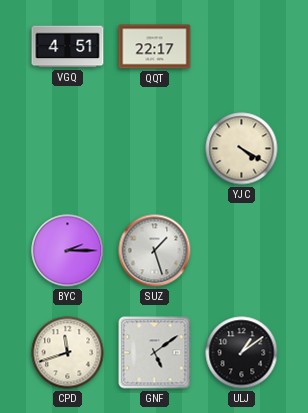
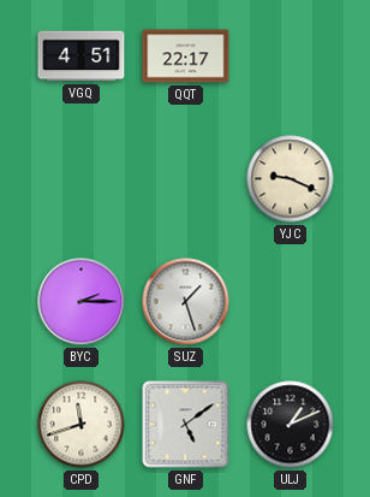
YJC: 4:20 -> 9:19 (291, 179)
ULJ: 1:09 -> 1:11 (291, 425)
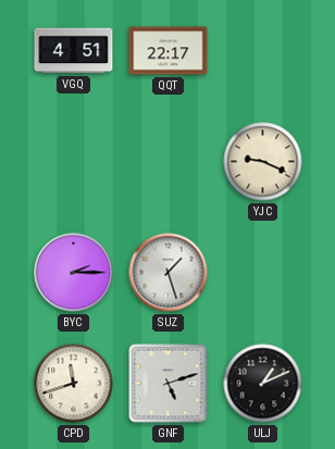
GNF: 5:09 -> 5:12 (169, 384)
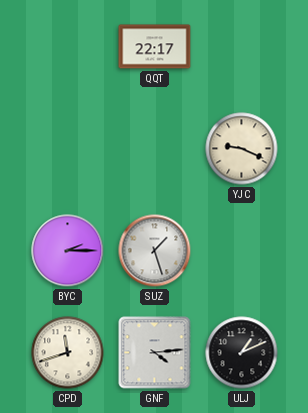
VGQ: 4:51 -> none (74, 51)
GNF: 5:12 -> 4:14 (155, 353)
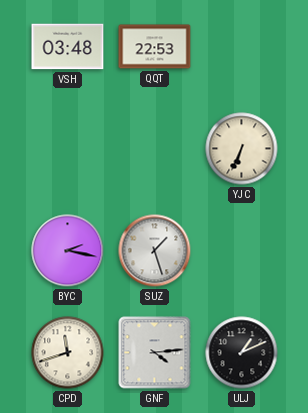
VSH: none -> 03:48 (68, 47)
QQT: 22:17 -> 22:53 (155, 47)
YJC: 9:19 -> 6:34 (242, 149)
BYC: 2:15 -> 2:17 (68, 251)
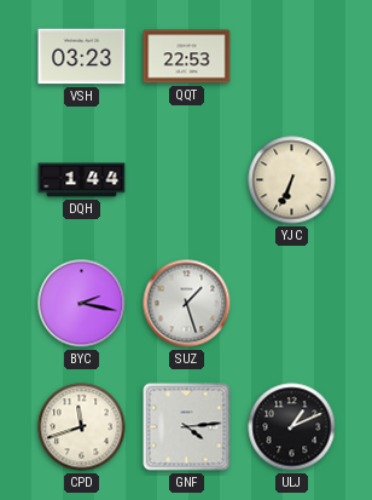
VSH: 03:48 -> 03:23 (82, 57)
DQH: none -> 1:44 (82, 180)
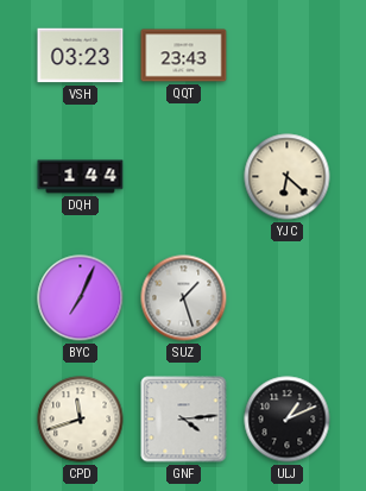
QQT: 22:53 -> 23:43 (184, 56)
YJC: 6:34 -> 6:22 (288, 177)
BYC: 2:17 -> 7:04 (81, 298)
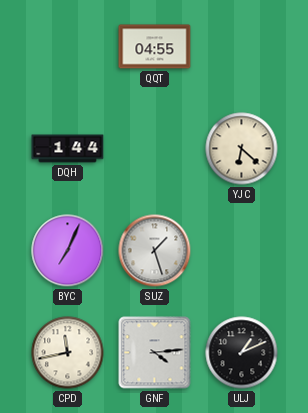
VSH: 03:23 -> none (81, 56)
QQT: 23:43 -> 04:55 (155, 47)
CPD: 11:42 -> 11:43 (68, 353)
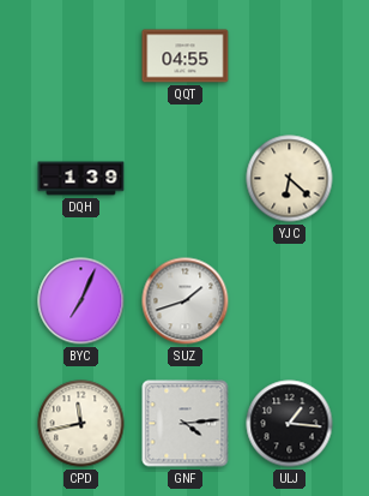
DQH: 1:44 -> 1:39 (81, 179)
SUZ: 1:27 -> 1:42 (186, 301)
ULJ: 1:11 -> 1:16 (290, 424)
